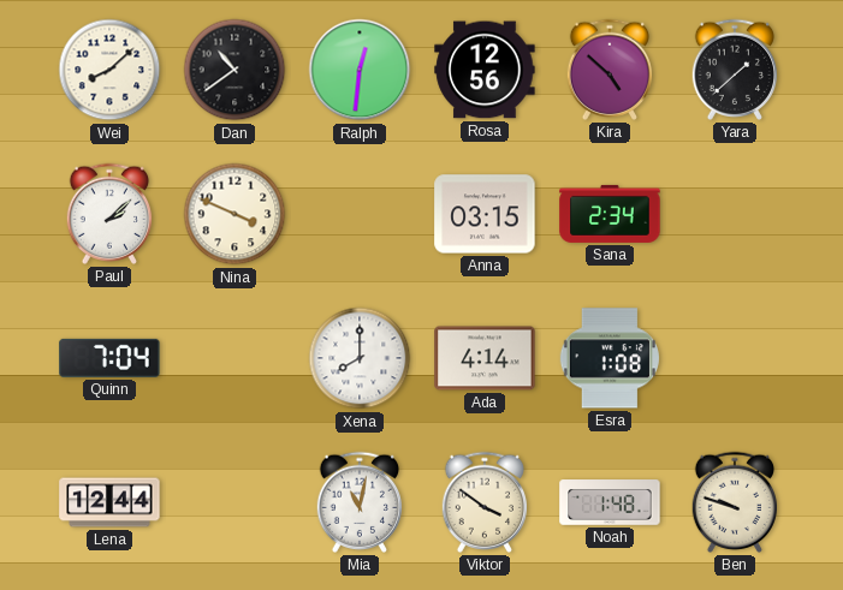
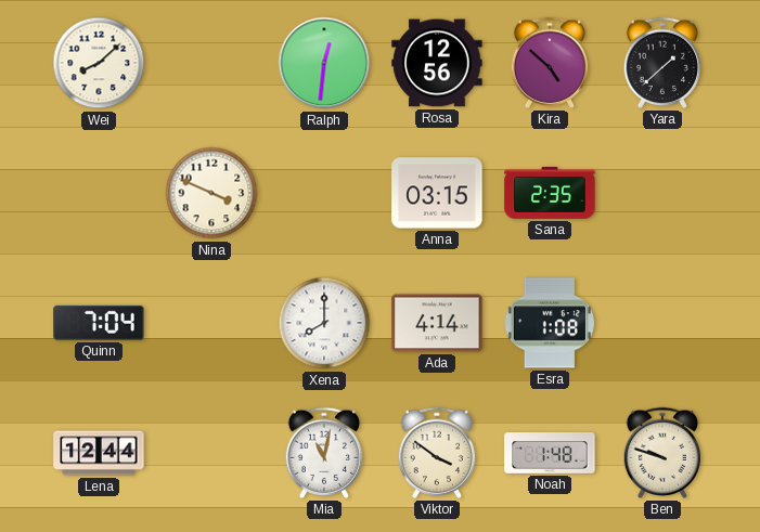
Dan: 10:39 -> none (235, 70)
Paul: 2:08 -> none (109, 214)
Sana: 2:34 -> 2:35 (550, 193)
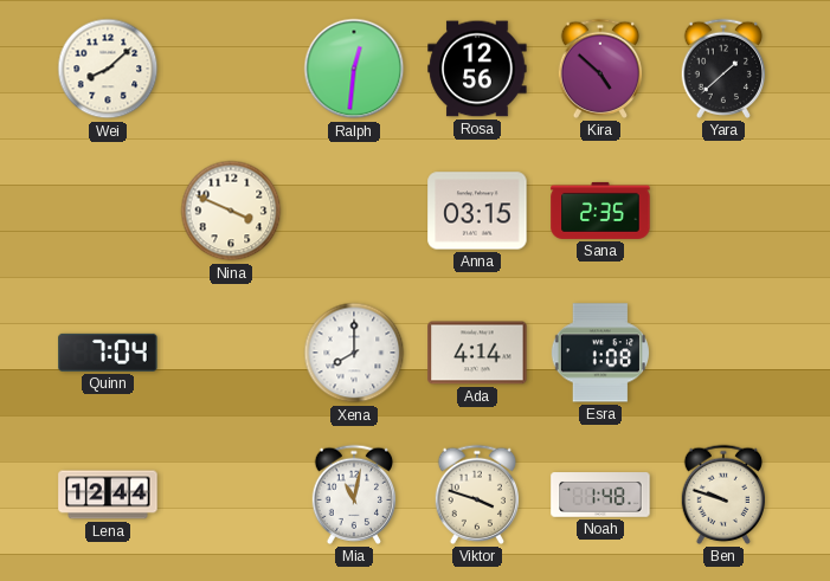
Viktor: 3:51 -> 3:48 (477, 495)
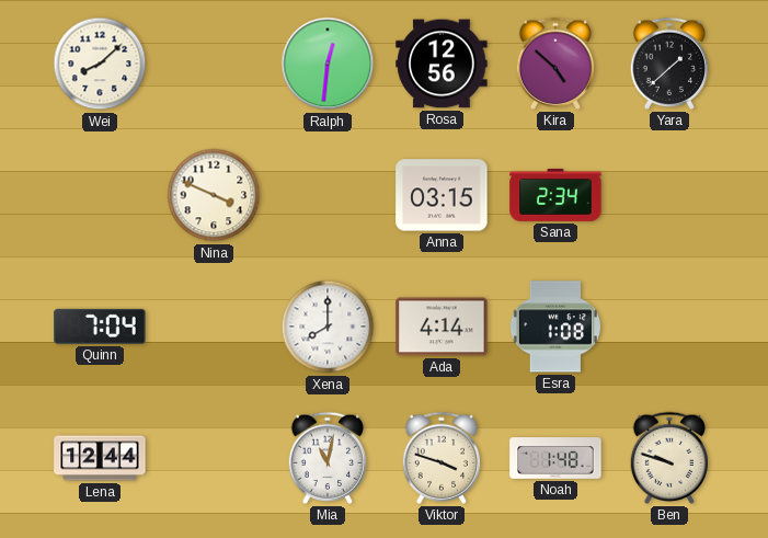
Sana: 2:35 -> 2:34 (555, 195)
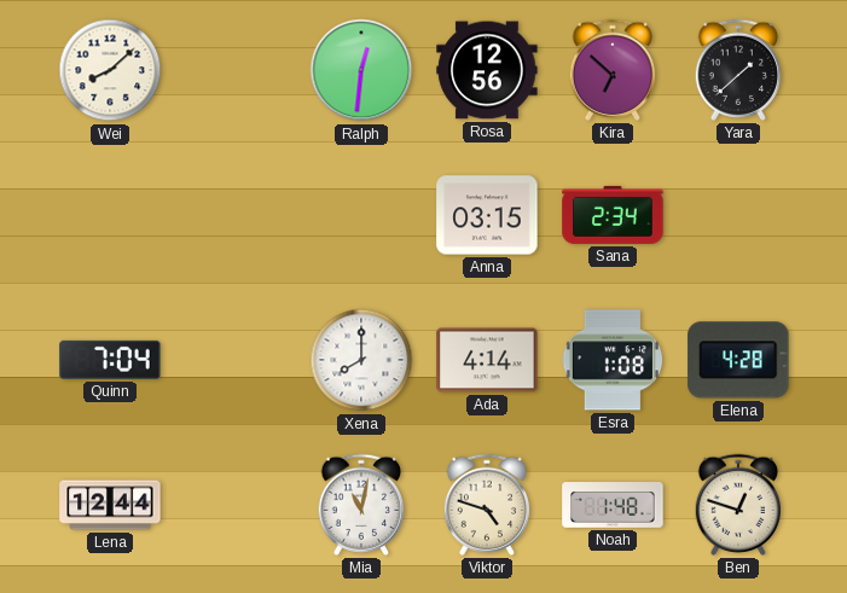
Kira: 4:52 -> 6:52 (613, 70)
Nina: 3:49 -> none (214, 195)
Elena: none -> 4:28 (738, 360)
Viktor: 3:48 -> 4:48 (487, 505)
Ben: 9:48 -> 12:48 (738, 505)
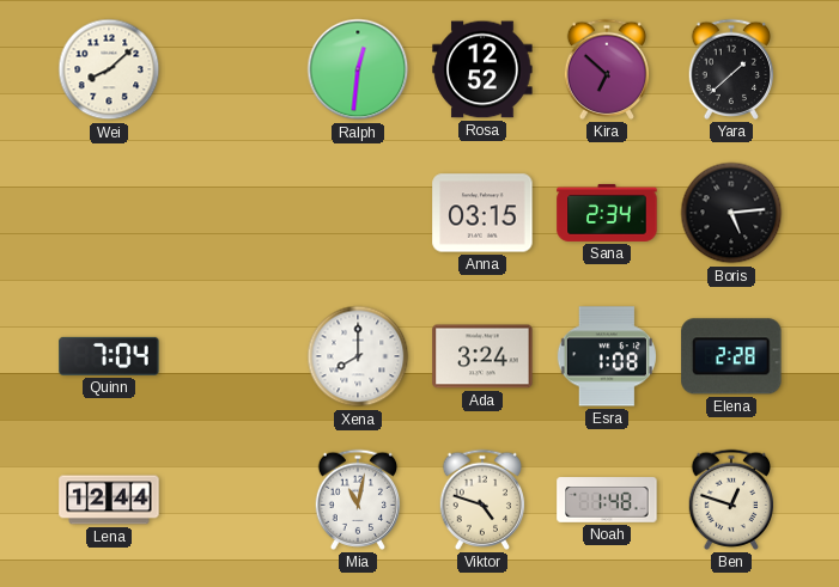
Rosa: 12:56 -> 12:52 (482, 69)
Boris: none -> 5:14 (731, 213)
Ada: 4:14 -> 3:24 (482, 356)
Elena: 4:28 -> 2:28 (731, 356)
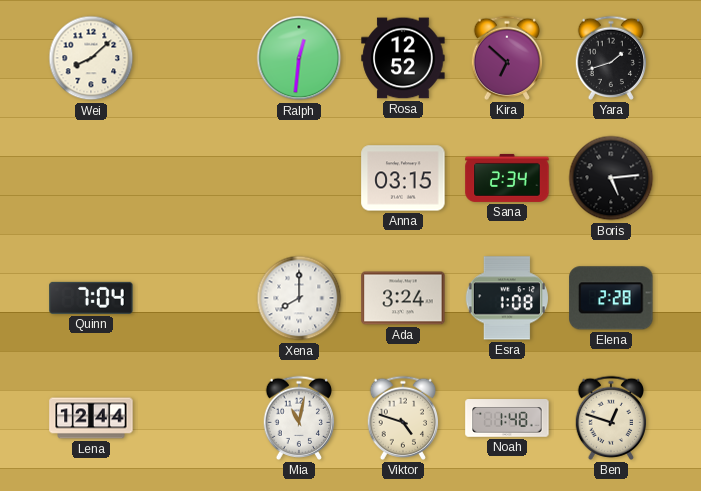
Yara: 1:38 -> 1:42 (611, 58)
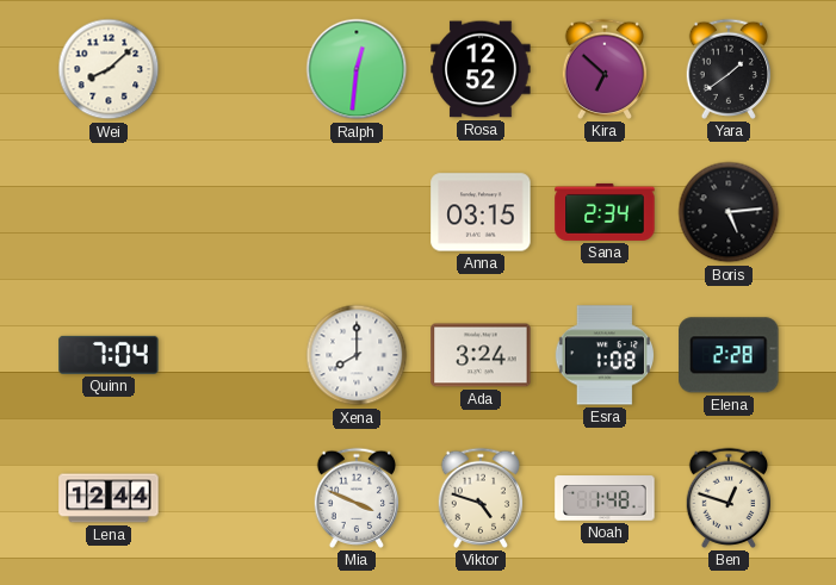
Yara: 1:42 -> 1:39 (729, 69)
Mia: 11:02 -> 3:49 (357, 498)
